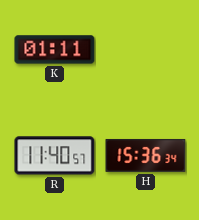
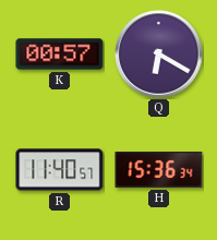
K: 01:11 -> 00:57 (60, 55)
Q: none -> 6:20 (159, 55)
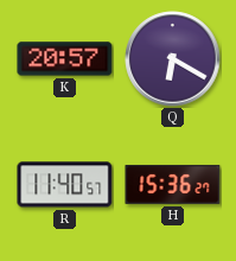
K: 00:57 -> 20:57 (65, 59)
H: 15:36:34 -> 15:36:27 (173, 184)
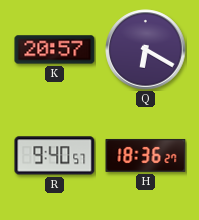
R: 11:40 -> 9:40 (55, 156)
H: 15:36 -> 18:36 (146, 155)
